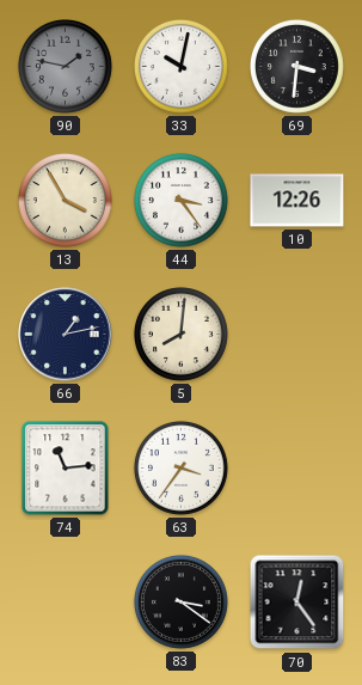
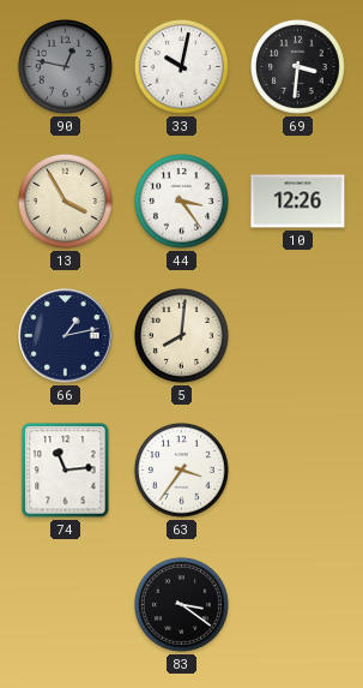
90: 1:47 -> 12:47 (65, 66)
70: 12:24 -> none (297, 603)
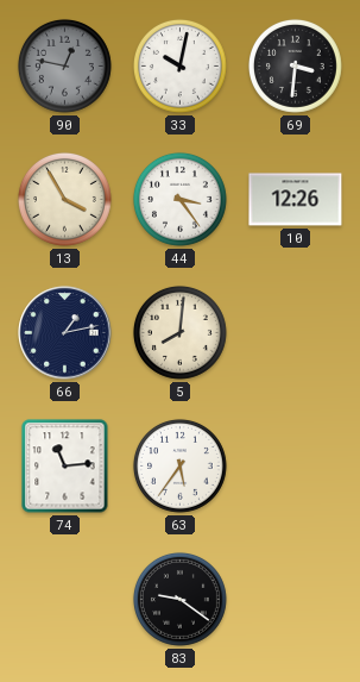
63: 3:36 -> 5:36 (179, 465)
83: 3:21 -> 9:21 (179, 599)
